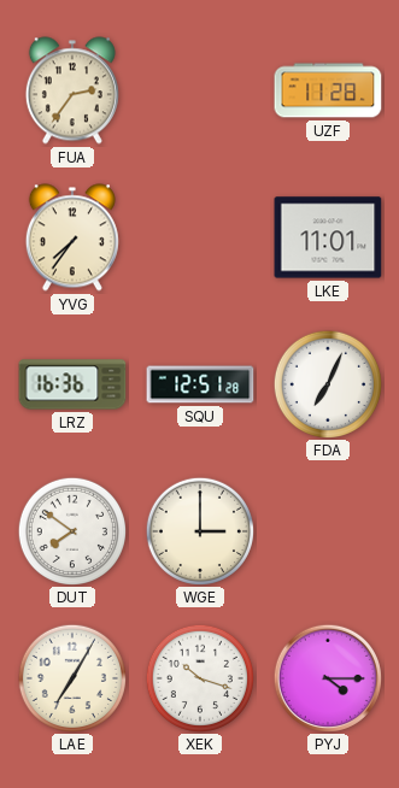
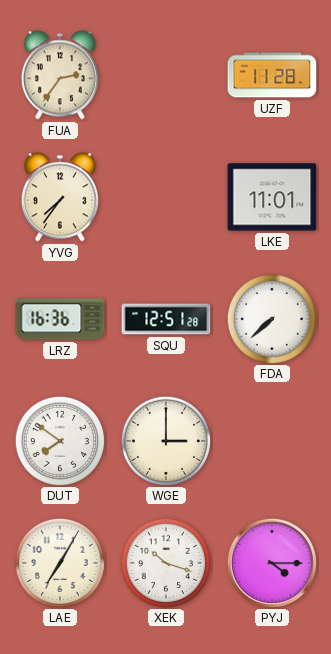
FDA: 7:04 -> 7:38 (271, 318)
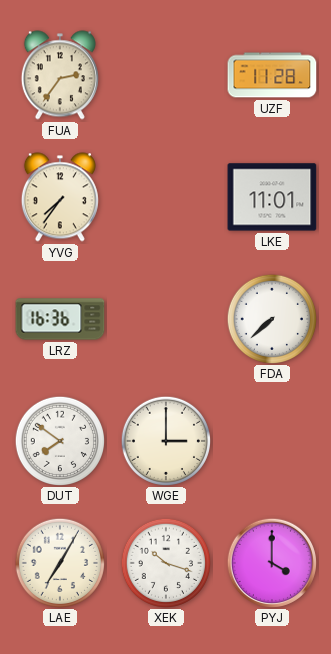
SQU: 12:51 -> none (166, 319)
PYJ: 4:15 -> 4:00 (271, 562)
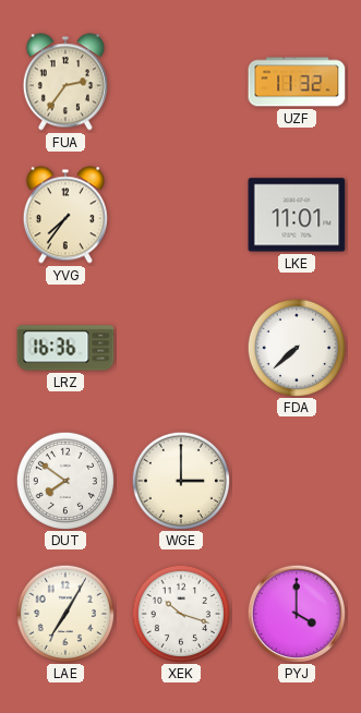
UZF: 11:28 -> 11:32 (297, 82)
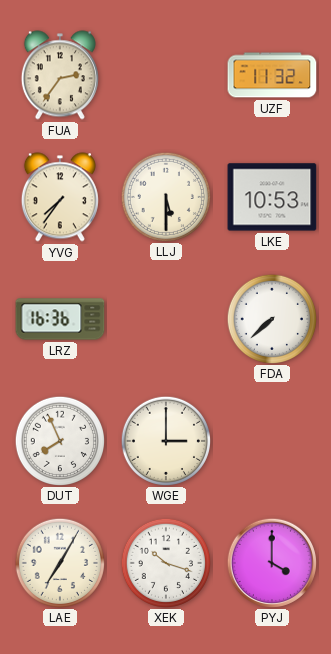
LLJ: none -> 5:30 (165, 196)
LKE: 11:01 -> 10:53 (272, 197)
DUT: 7:51 -> 7:56 (59, 440)
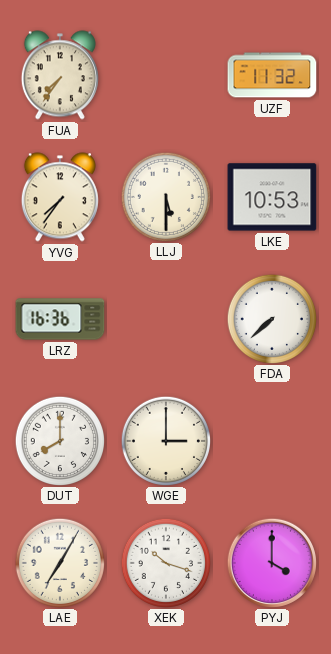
FUA: 2:36 -> 7:36 (60, 75)
DUT: 7:56 -> 8:00 (59, 440)
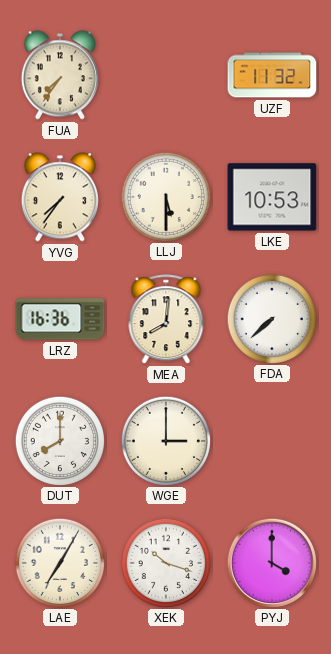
MEA: none -> 8:01 (166, 320)
